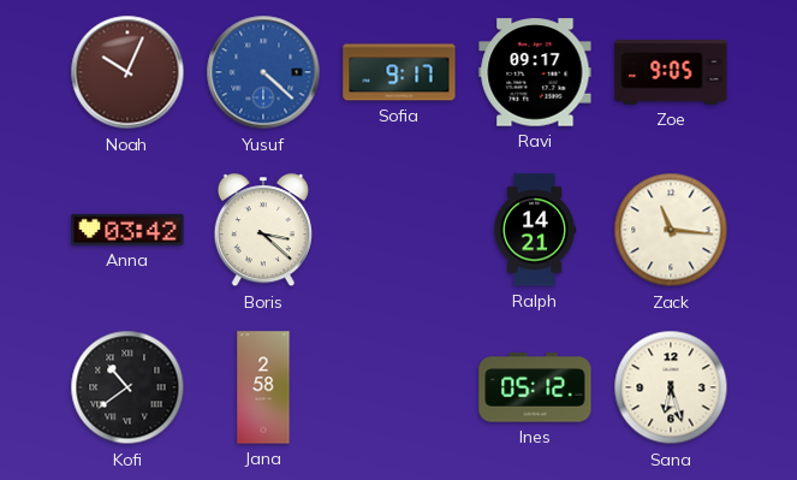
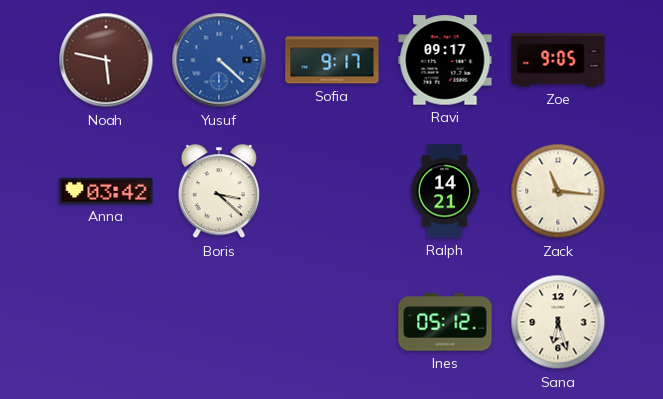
Noah: 10:04 -> 5:47 (106, 60)
Kofi: 10:39 -> none (127, 387)
Jana: 2:58 -> none (263, 387)
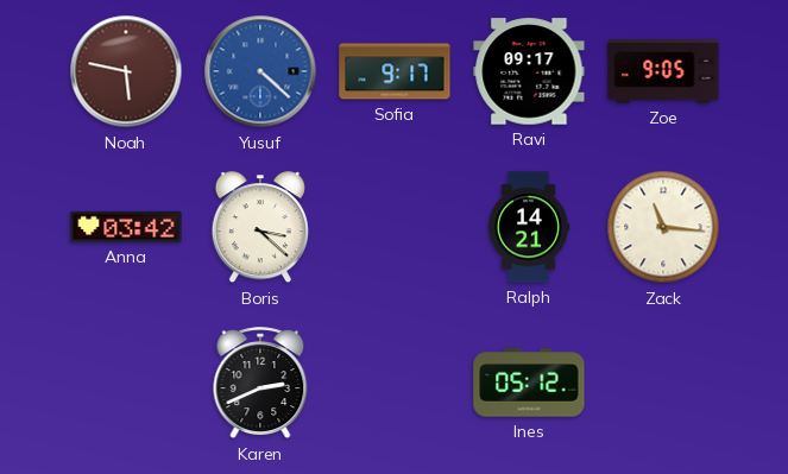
Karen: none -> 2:41 (260, 384)
Sana: 6:27 -> none (558, 322)
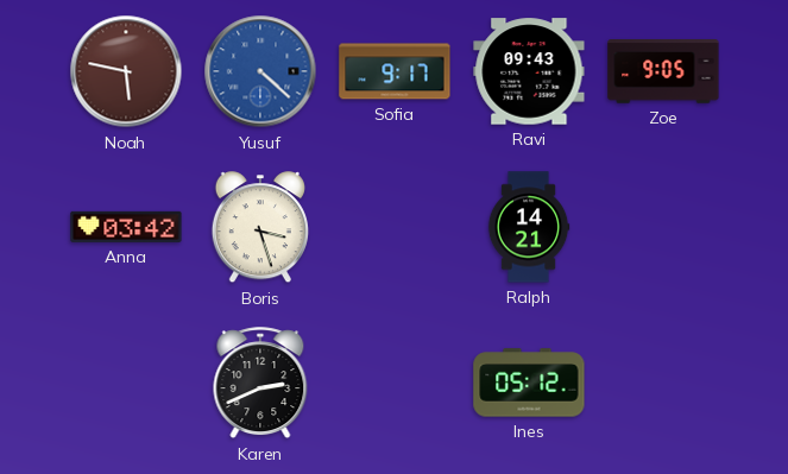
Ravi: 09:17 -> 09:43 (529, 71)
Boris: 3:22 -> 3:27 (260, 228)
Zack: 11:16 -> none (663, 227)
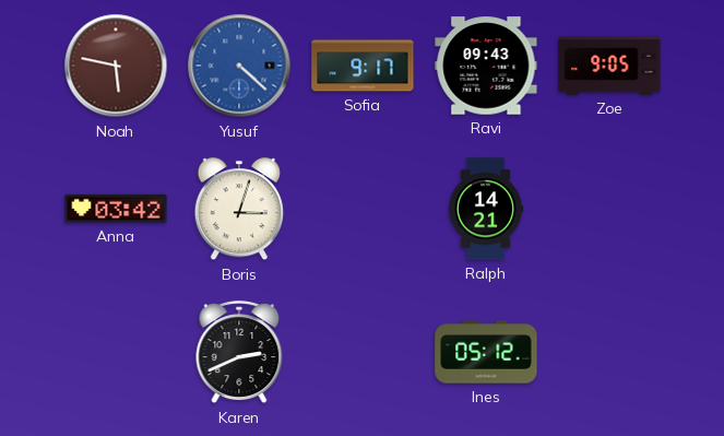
Boris: 3:27 -> 3:03 (239, 210)
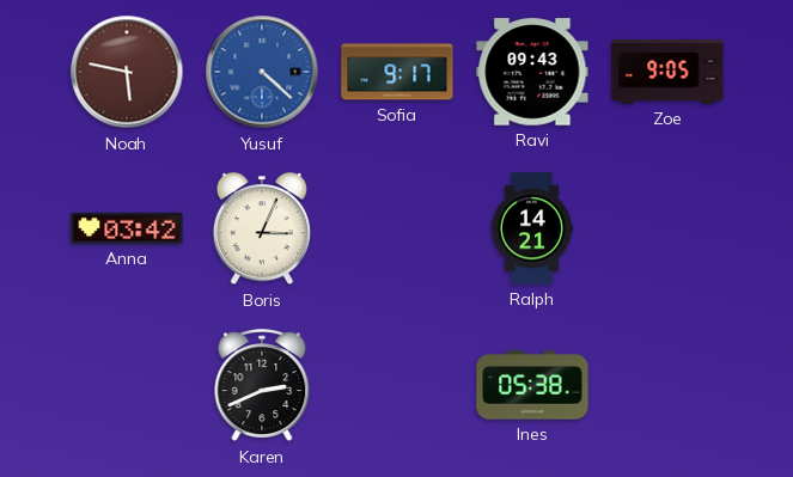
Boris: 3:03 -> 3:04 (262, 230)
Ines: 05:12 -> 05:38 (532, 385)
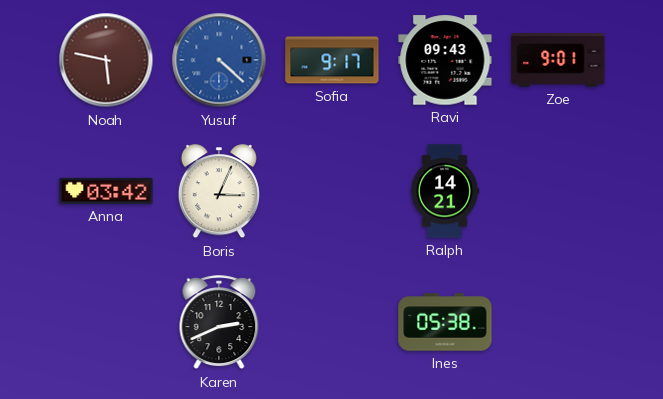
Zoe: 9:05 -> 9:01 (558, 60)
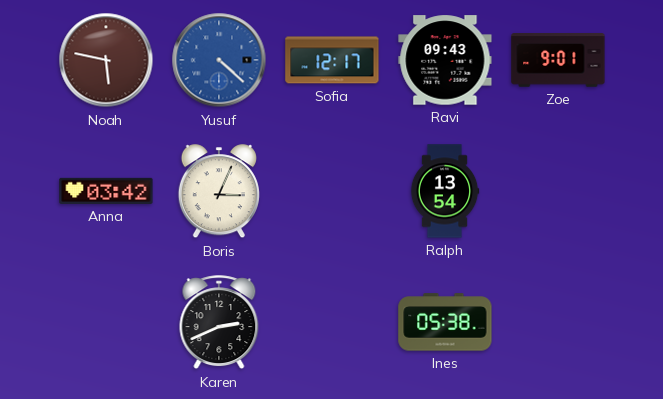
Sofia: 9:17 -> 12:17 (332, 60)
Ralph: 14:21 -> 13:54 (445, 191)
